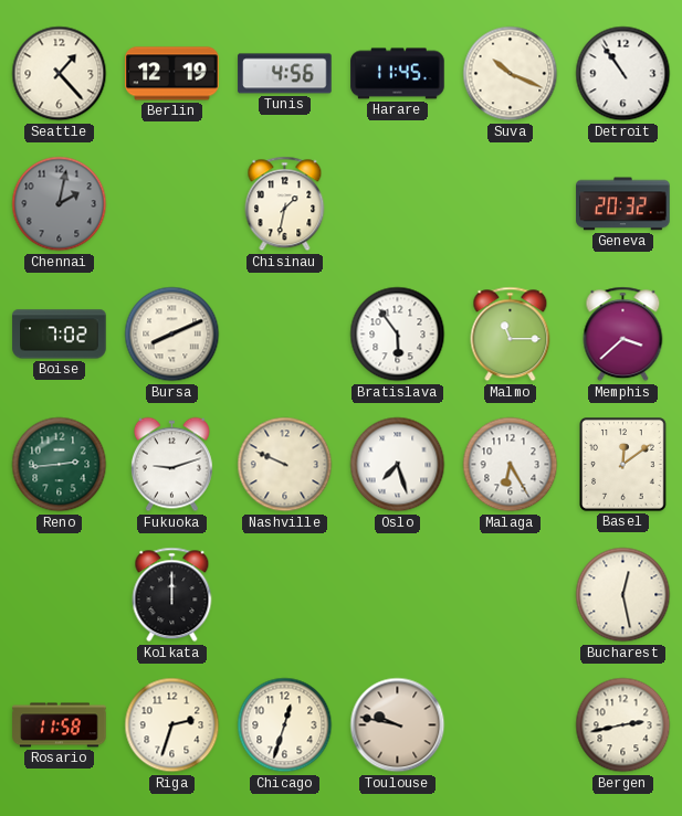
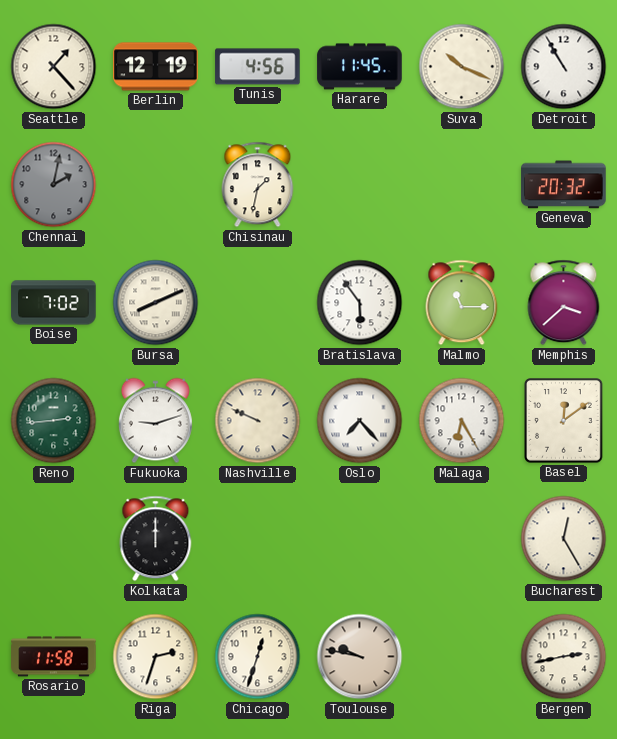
Detroit: 10:54 -> 10:55 (564, 67)
Oslo: 7:27 -> 7:23 (360, 421)
Bucharest: 12:28 -> 12:25 (564, 539)
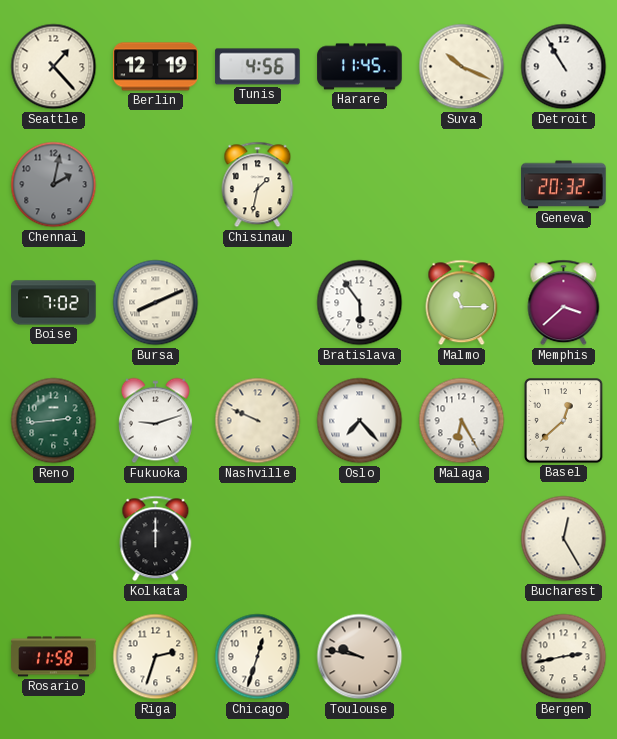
Basel: 12:09 -> 12:38 (564, 421)
